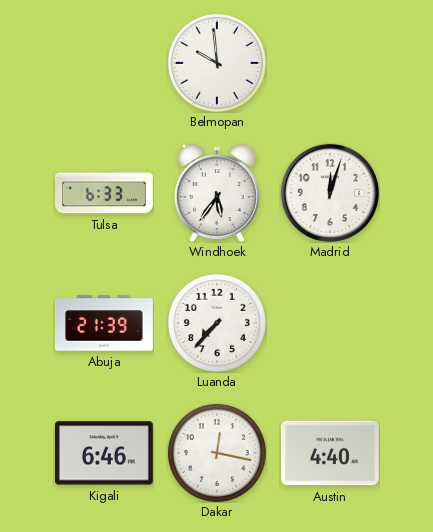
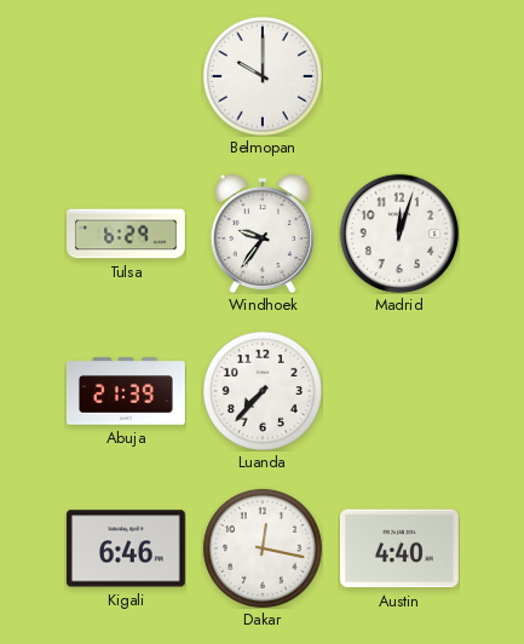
Belmopan: 9:59 -> 10:00 (263, 76)
Tulsa: 6:33 -> 6:29 (127, 234)
Windhoek: 5:36 -> 9:36 (263, 234)
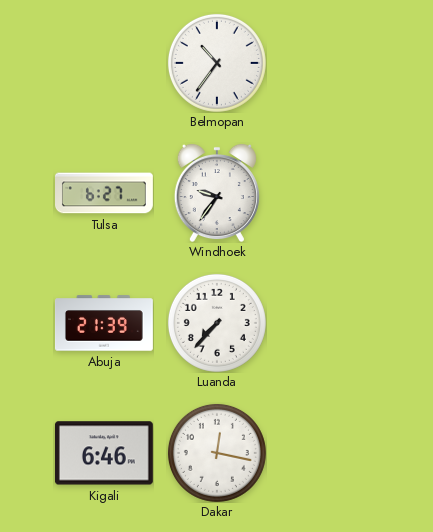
Belmopan: 10:00 -> 10:36 (217, 63)
Tulsa: 6:29 -> 6:27 (105, 193)
Madrid: 12:03 -> none (399, 234)
Austin: 4:40 -> none (399, 548)
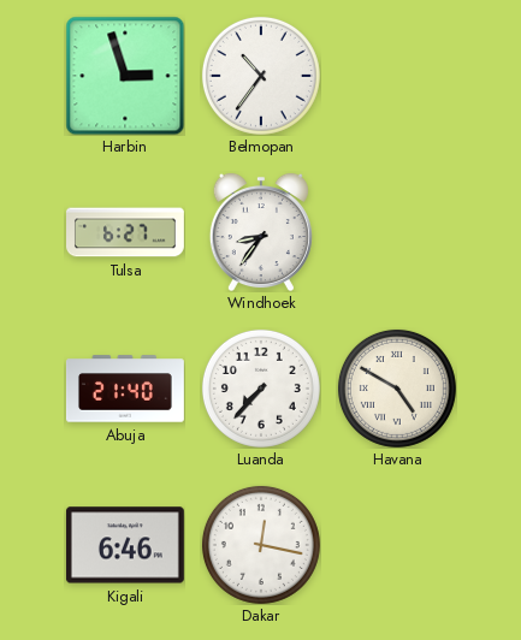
Harbin: none -> 2:57 (125, 76)
Windhoek: 9:36 -> 8:36 (261, 232)
Abuja: 21:39 -> 21:40 (125, 389)
Havana: none -> 4:50 (397, 389)
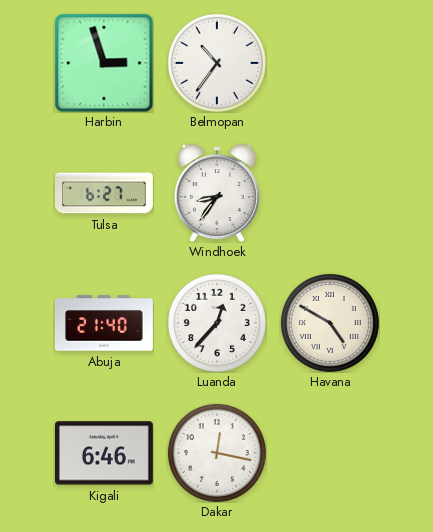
Luanda: 7:37 -> 12:37 (217, 323)
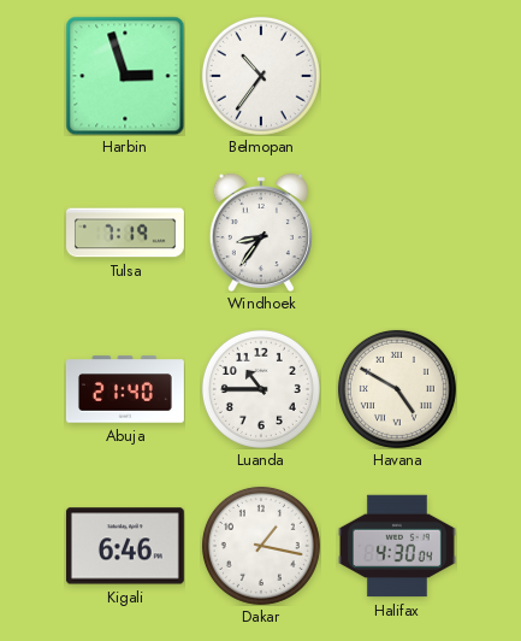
Tulsa: 6:27 -> 7:19 (126, 233)
Luanda: 12:37 -> 10:45 (261, 389)
Dakar: 12:17 -> 1:17 (261, 546)
Halifax: none -> 4:30 (397, 546)
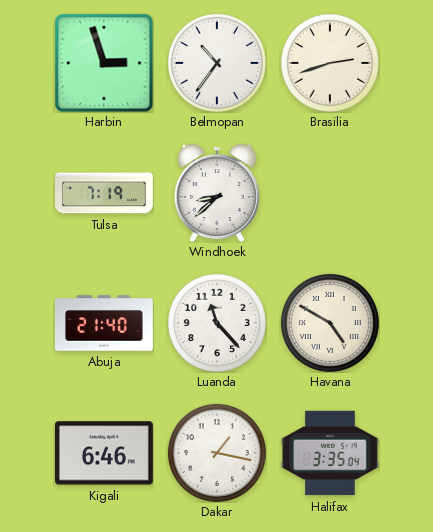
Brasilia: none -> 2:42 (330, 63)
Windhoek: 8:36 -> 8:38 (217, 193)
Luanda: 10:45 -> 11:23 (217, 323)
Halifax: 4:30 -> 3:35 (330, 453)
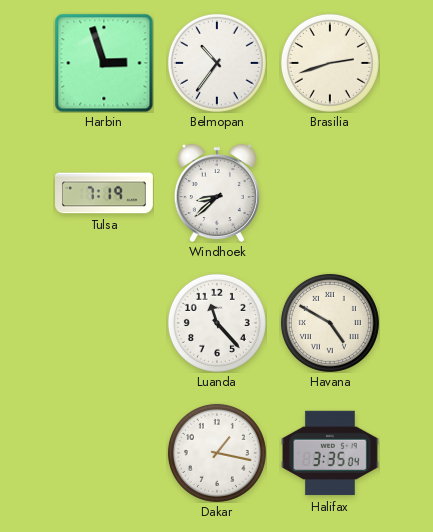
Abuja: 21:40 -> none (104, 323)
Kigali: 6:46 -> none (104, 453)
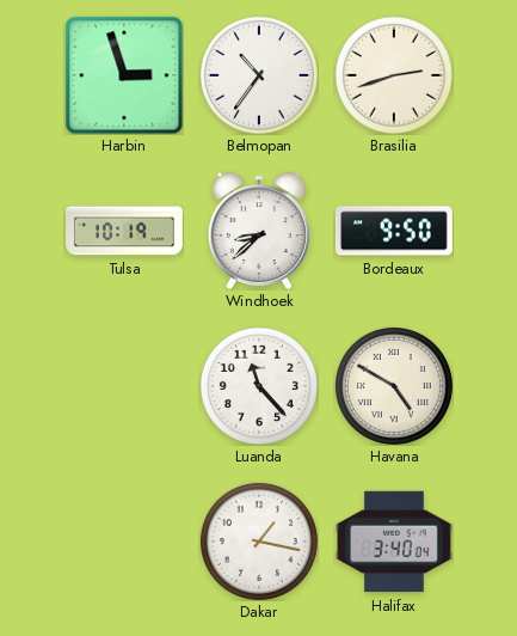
Tulsa: 7:19 -> 10:19 (125, 231)
Bordeaux: none -> 9:50 (394, 231)
Halifax: 3:35 -> 3:40 (394, 542)
